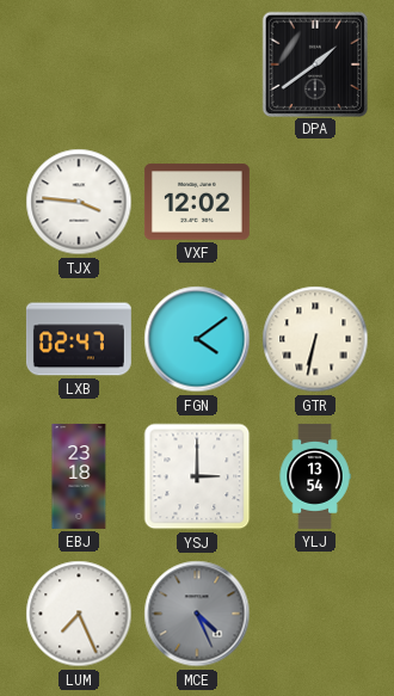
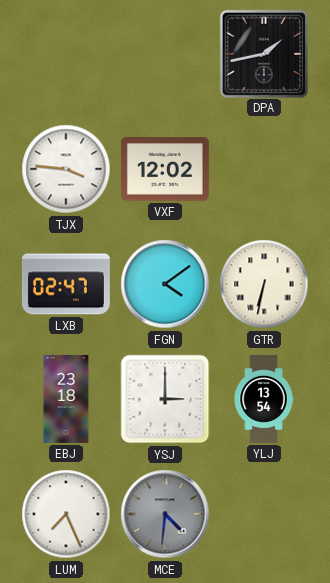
DPA: 1:39 -> 1:43 (263, 53)
MCE: 4:26 -> 4:31 (165, 514)
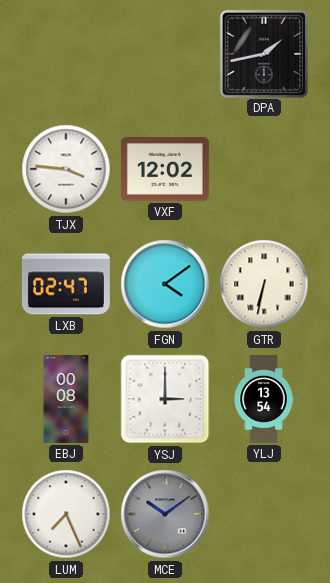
EBJ: 23:18 -> 00:08 (66, 399)
MCE: 4:31 -> 10:09 (165, 514)
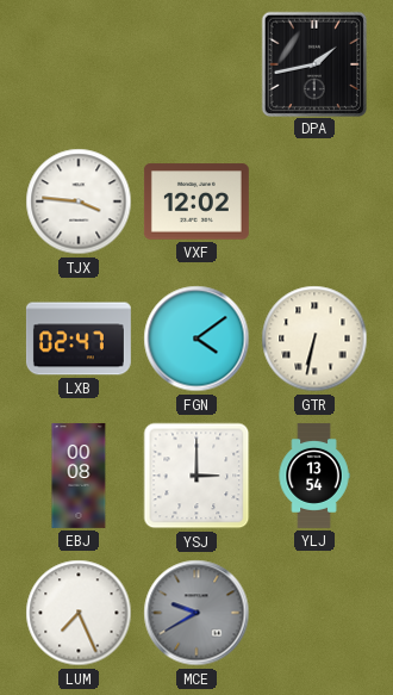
MCE: 10:09 -> 9:40 (196, 613)
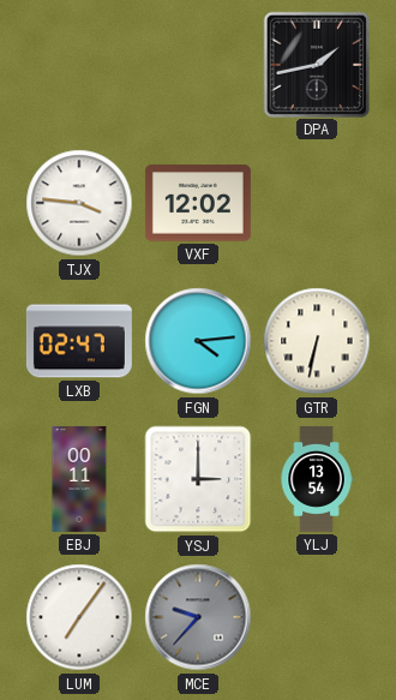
FGN: 4:09 -> 4:14 (198, 341)
EBJ: 00:08 -> 00:11 (79, 479)
LUM: 7:26 -> 7:06 (79, 617)
MCE: 9:40 -> 9:37 (198, 617)
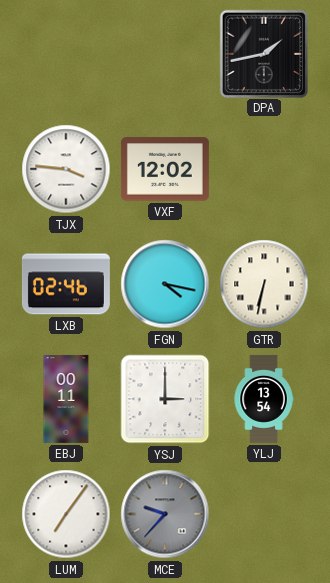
LXB: 02:47 -> 02:46 (66, 284)
FGN: 4:14 -> 4:17 (165, 284)
